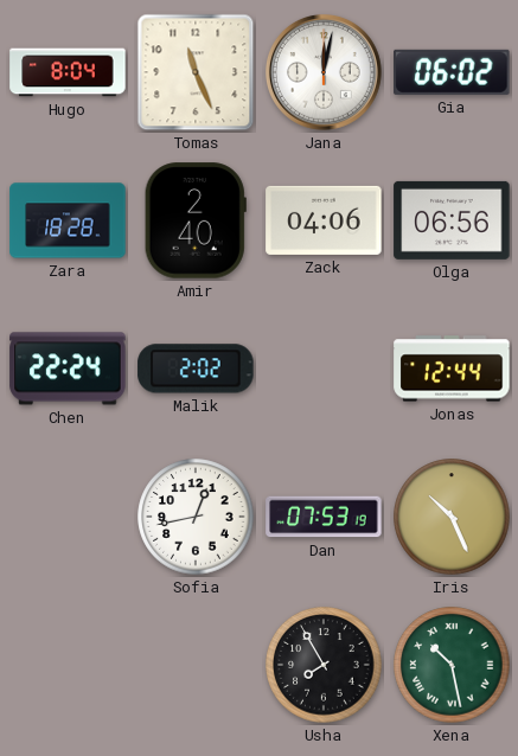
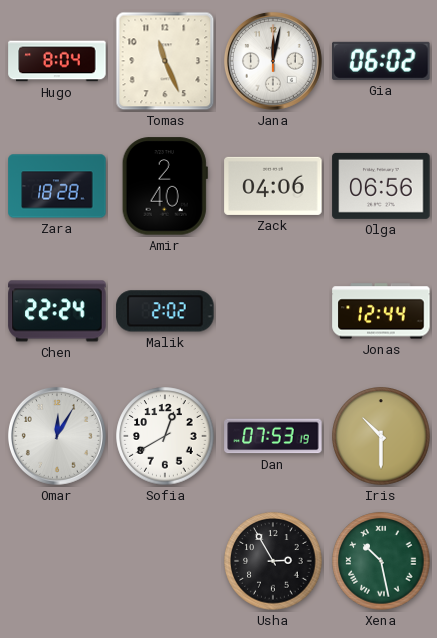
Omar: none -> 12:05 (57, 436)
Sofia: 12:43 -> 12:40 (165, 436)
Iris: 10:26 -> 10:30 (381, 436)
Usha: 7:55 -> 2:55 (273, 561)
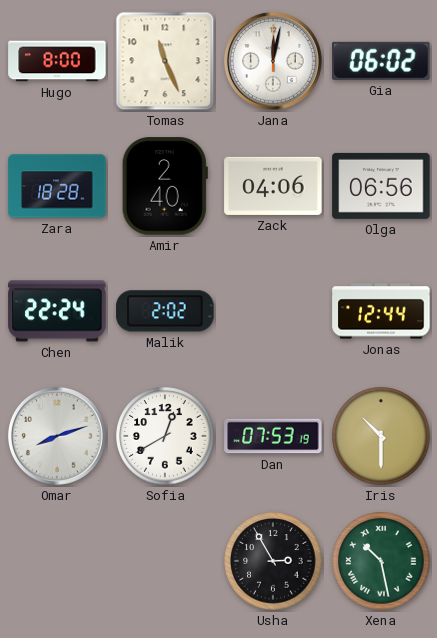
Hugo: 8:04 -> 8:00 (57, 61)
Omar: 12:05 -> 8:12 (57, 436)
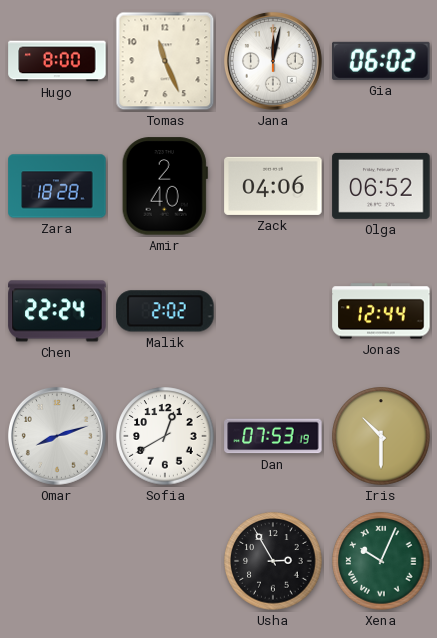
Olga: 06:56 -> 06:52 (381, 186)
Xena: 10:28 -> 10:04 (381, 561)
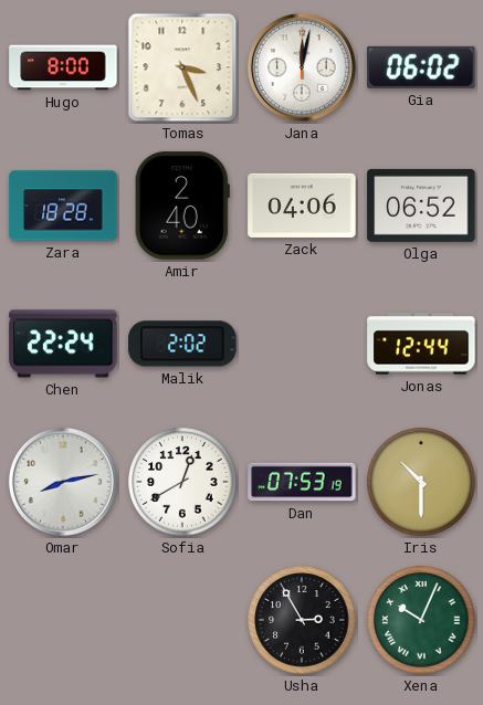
Tomas: 11:26 -> 3:26 (182, 67)
Omar: 8:12 -> 8:13 (63, 482)
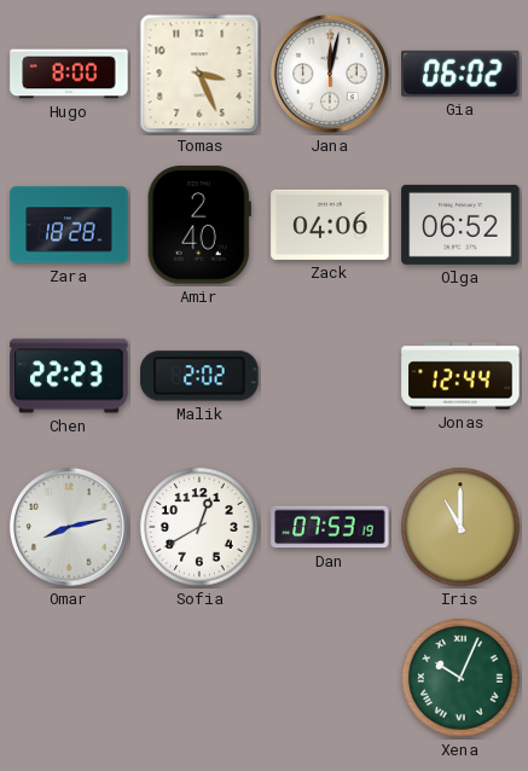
Chen: 22:24 -> 22:23 (69, 376)
Iris: 10:30 -> 11:00 (460, 527)
Usha: 2:55 -> none (302, 620)
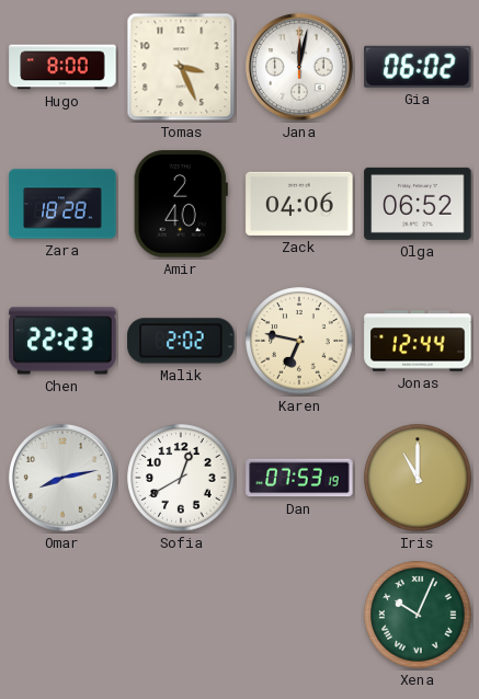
Karen: none -> 6:47 (299, 341)
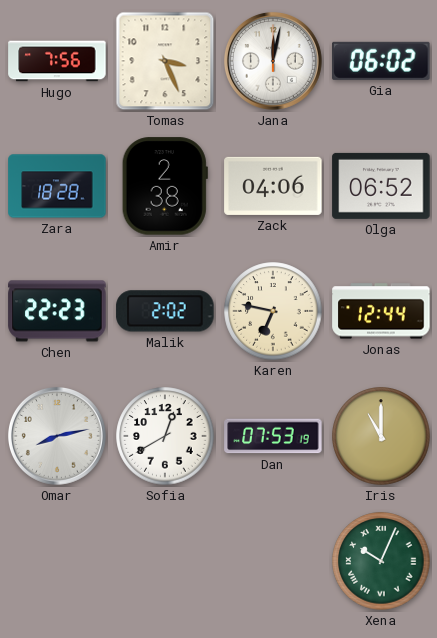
Hugo: 8:00 -> 7:56 (57, 61)
Amir: 2:40 -> 2:38 (165, 186)
